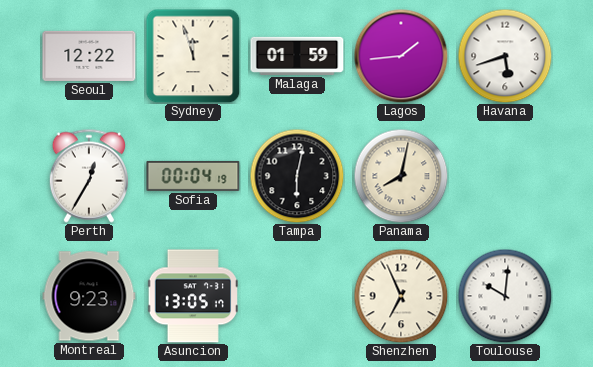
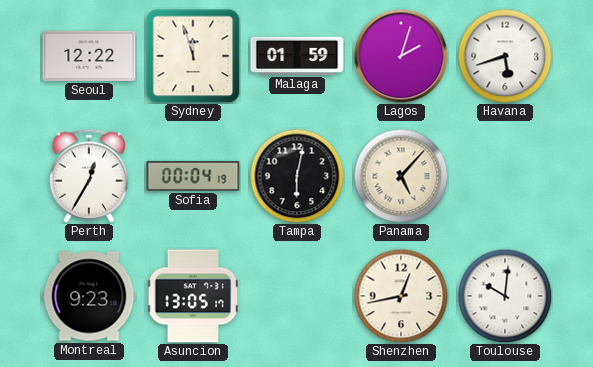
Lagos: 1:44 -> 2:03 (401, 56)
Panama: 8:02 -> 5:07 (401, 176)
Shenzhen: 6:56 -> 12:43 (401, 296)
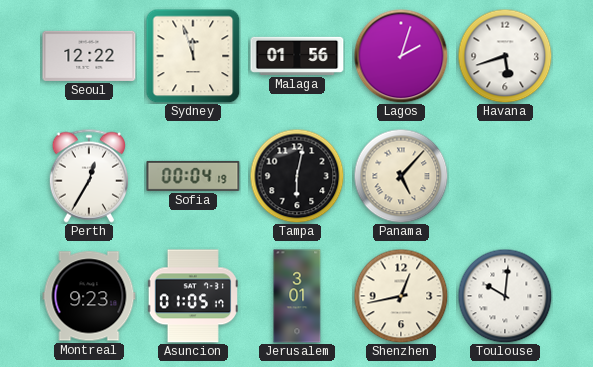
Malaga: 01:59 -> 01:56 (297, 56)
Asuncion: 13:05 -> 01:05 (193, 296)
Jerusalem: none -> 3:01 (297, 296)
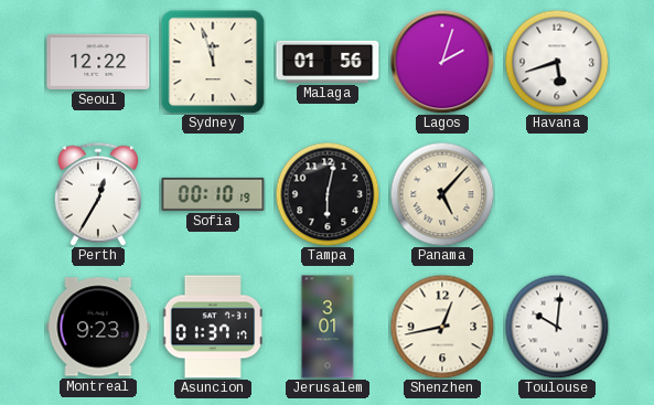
Sofia: 00:04 -> 00:10 (213, 194)
Asuncion: 01:05 -> 01:37 (213, 327)
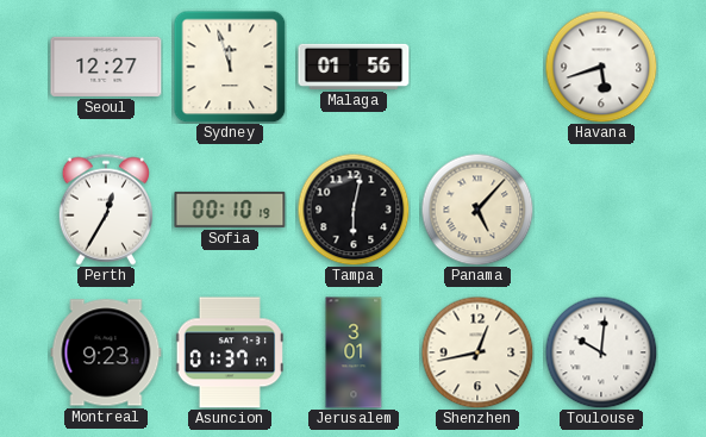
Seoul: 12:22 -> 12:27 (106, 67)
Lagos: 2:03 -> none (442, 62)
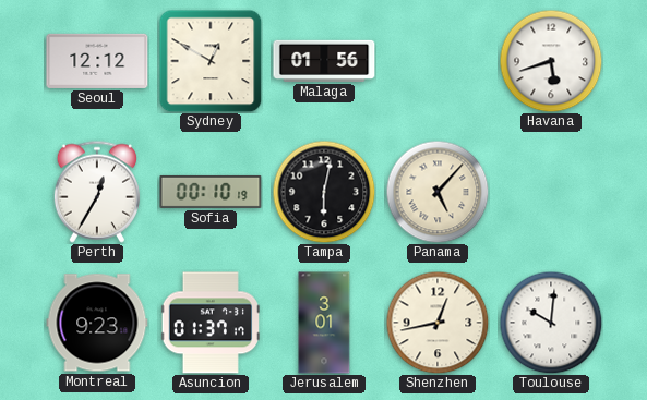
Seoul: 12:27 -> 12:12 (97, 61)
Sydney: 11:57 -> 12:50 (211, 61)
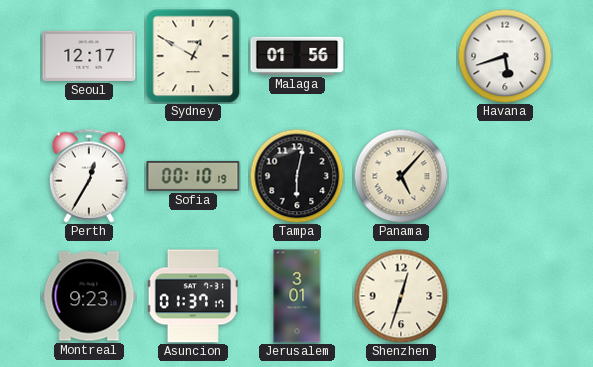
Seoul: 12:12 -> 12:17 (89, 56)
Shenzhen: 12:43 -> 12:33 (401, 296)
Toulouse: 10:01 -> none (551, 323)
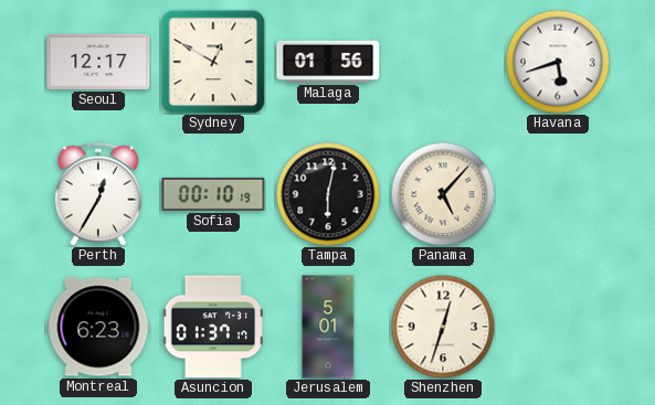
Montreal: 9:23 -> 6:23 (98, 327)
Jerusalem: 3:01 -> 5:01 (328, 327)
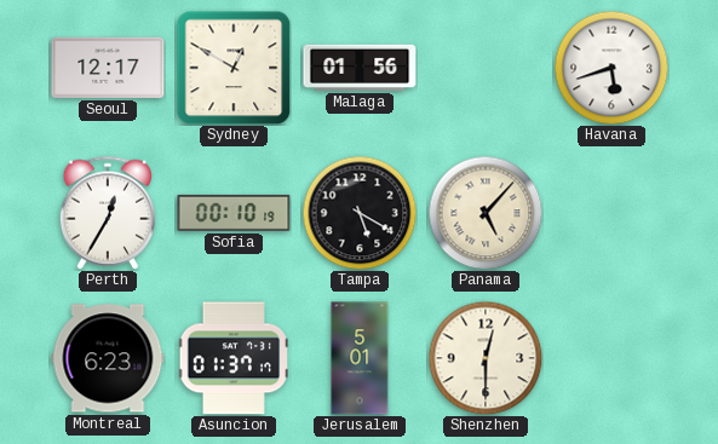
Tampa: 6:02 -> 5:20 (360, 213)
Shenzhen: 12:33 -> 12:30 (486, 358)
